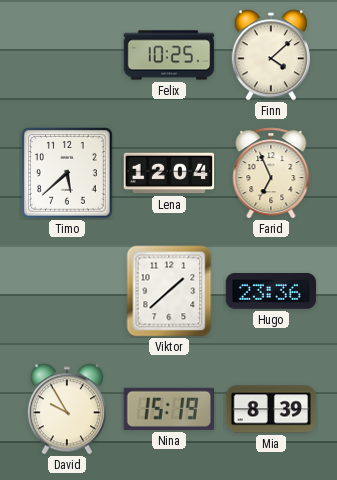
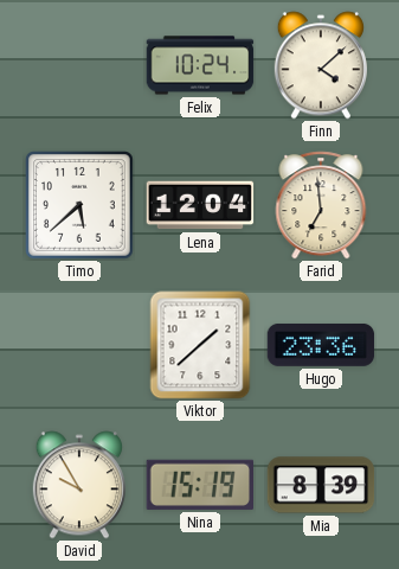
Felix: 10:25 -> 10:24 (200, 65)
Farid: 6:56 -> 6:59 (321, 205)
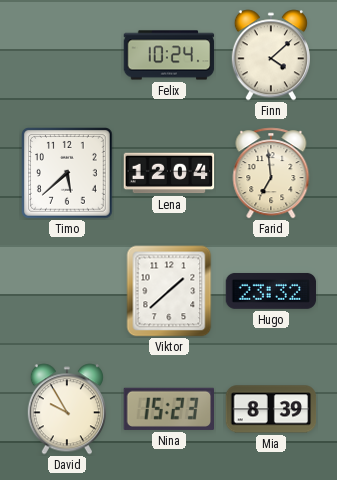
Hugo: 23:36 -> 23:32 (271, 291)
Nina: 15:19 -> 15:23 (168, 409)
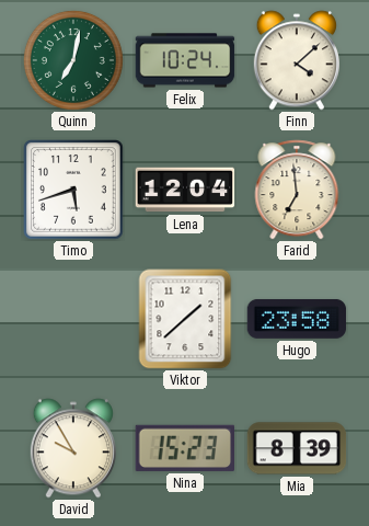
Quinn: none -> 7:02 (73, 60)
Timo: 5:38 -> 5:42 (74, 191)
Hugo: 23:32 -> 23:58 (297, 319)
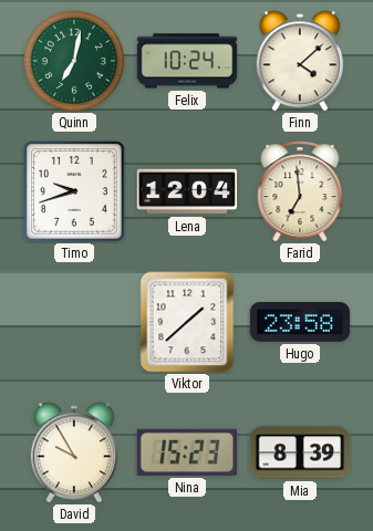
Timo: 5:42 -> 9:42 (75, 192)
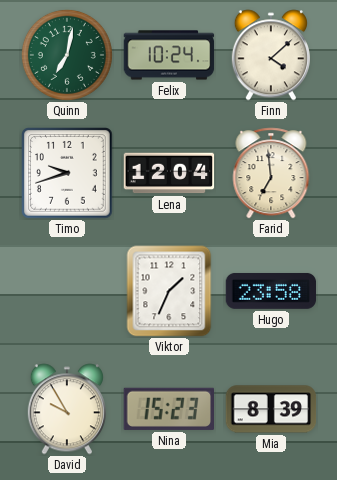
Viktor: 1:38 -> 1:34 (169, 291)
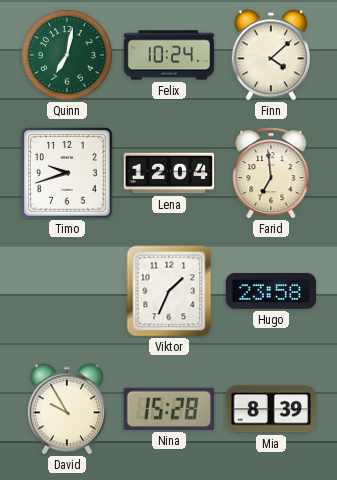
Nina: 15:23 -> 15:28 (168, 409)
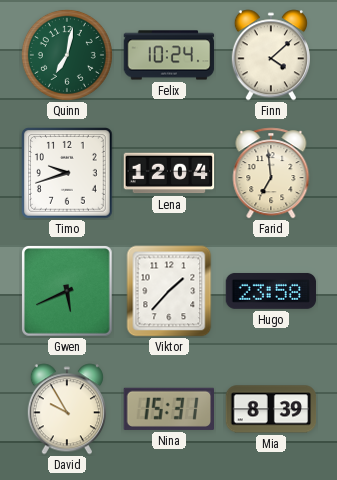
Gwen: none -> 5:41 (67, 291)
Viktor: 1:34 -> 1:37 (169, 291)
Nina: 15:28 -> 15:31 (168, 409)
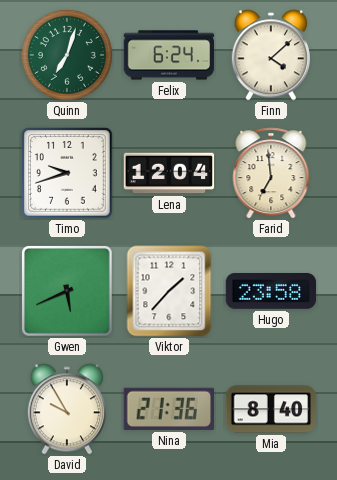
Quinn: 7:02 -> 7:03 (67, 55)
Felix: 10:24 -> 6:24 (169, 55)
Nina: 15:31 -> 21:36 (168, 409)
Mia: 8:39 -> 8:40 (271, 409)
